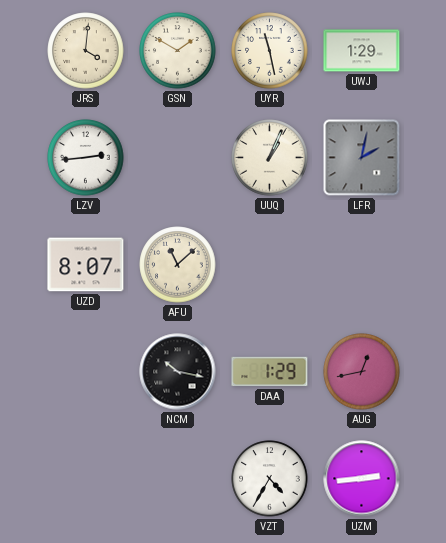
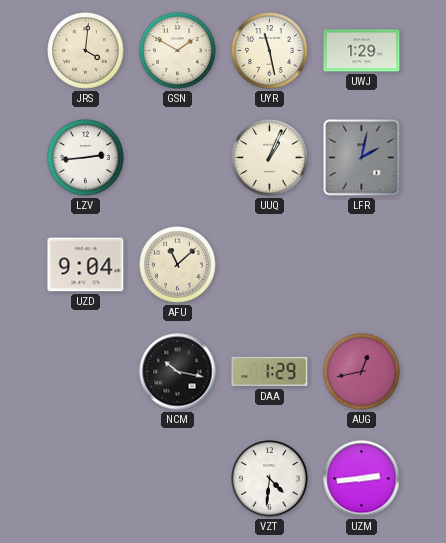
UZD: 8:07 -> 9:04 (86, 265)
VZT: 4:35 -> 4:31 (270, 479)
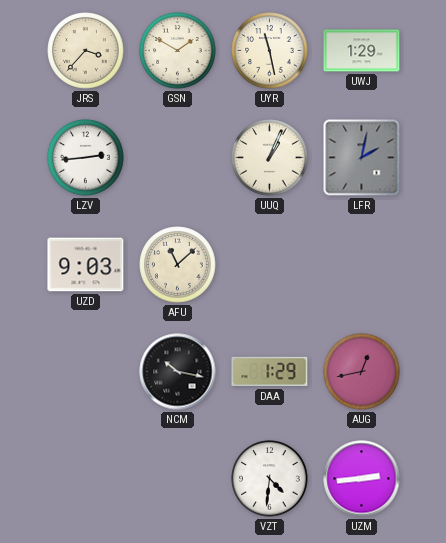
JRS: 4:01 -> 3:37 (86, 51)
UZD: 9:04 -> 9:03 (86, 265)
